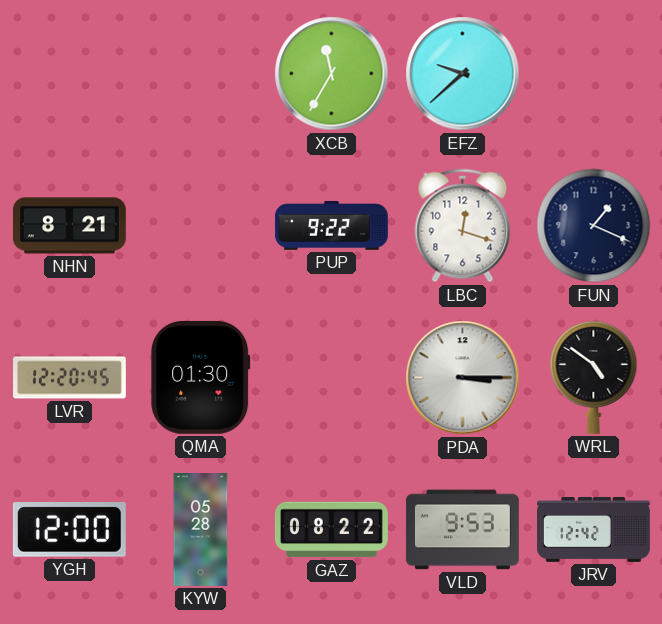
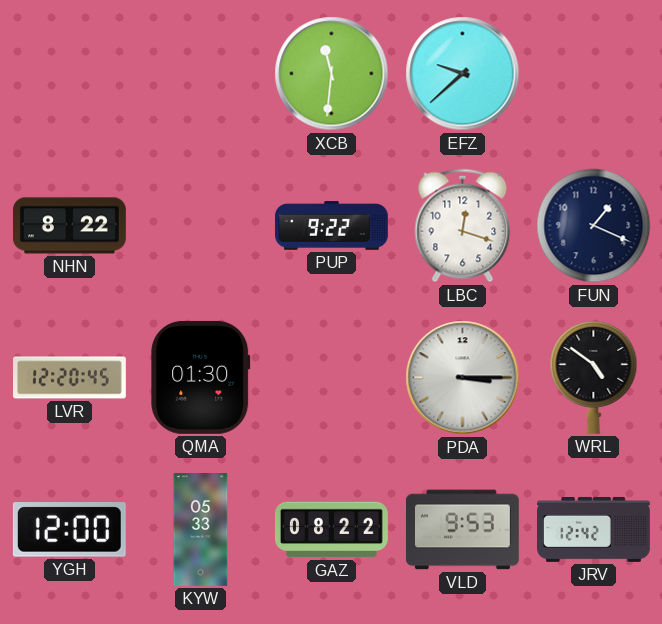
XCB: 11:35 -> 11:31 (332, 74)
NHN: 8:21 -> 8:22 (69, 226)
KYW: 05:28 -> 05:33 (201, 530)
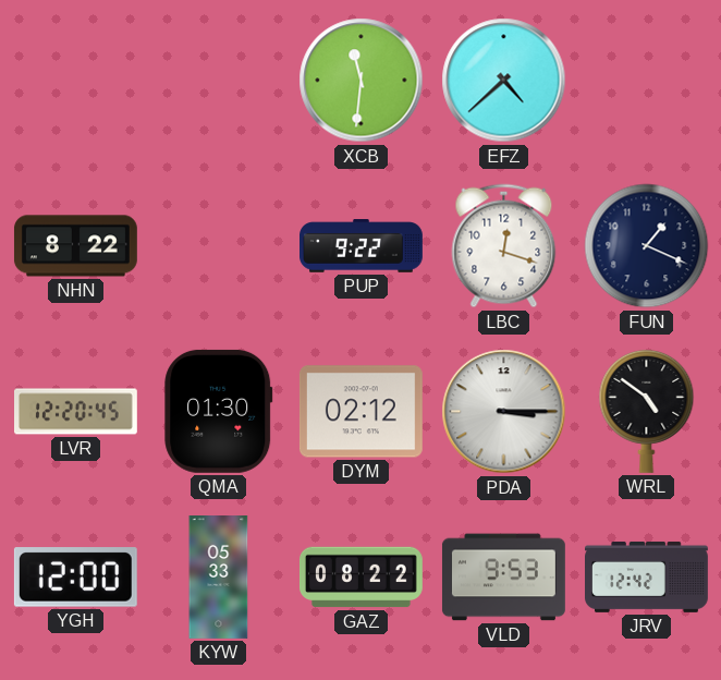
EFZ: 9:38 -> 4:38 (504, 81)
DYM: none -> 02:12 (361, 412)
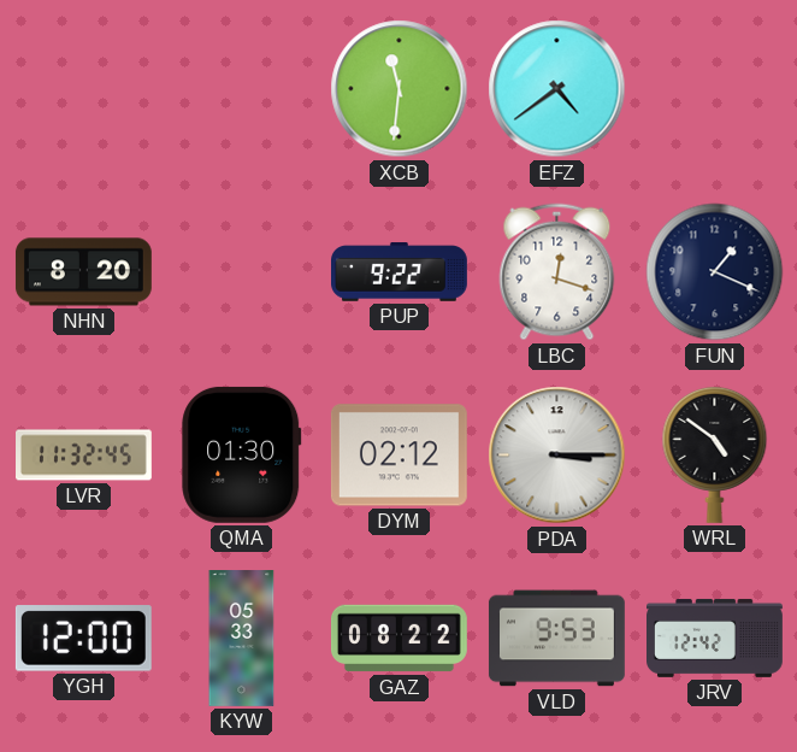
EFZ: 4:38 -> 4:39 (557, 89)
NHN: 8:22 -> 8:20 (83, 272)
LVR: 12:20 -> 11:32 (84, 456)
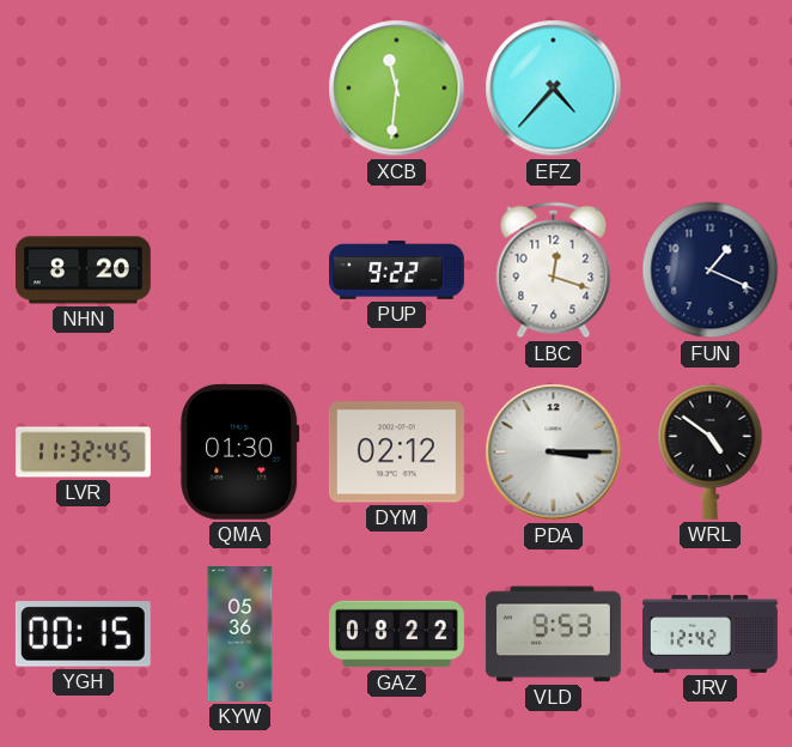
EFZ: 4:39 -> 4:37 (554, 89)
YGH: 12:00 -> 00:15 (83, 634)
KYW: 05:33 -> 05:36 (240, 634)
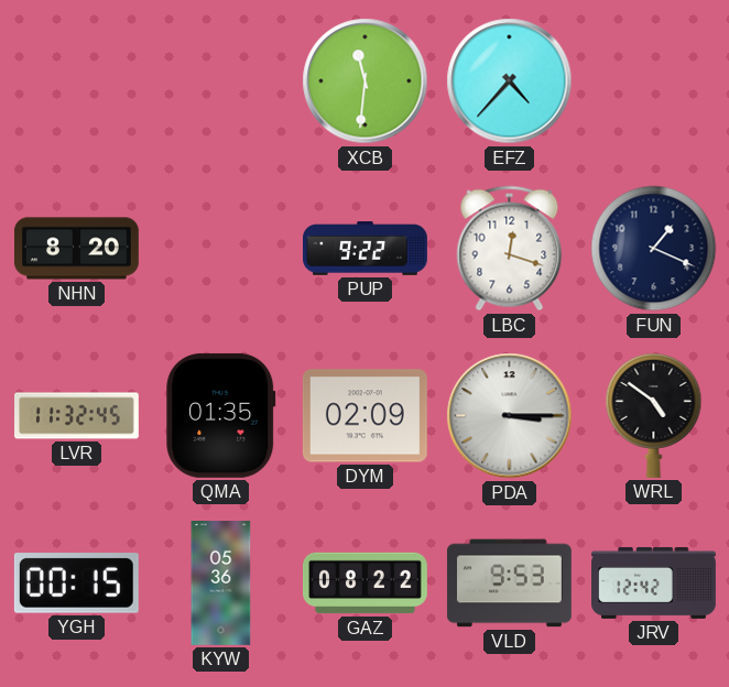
QMA: 01:30 -> 01:35 (221, 415)
DYM: 02:12 -> 02:09 (364, 416)
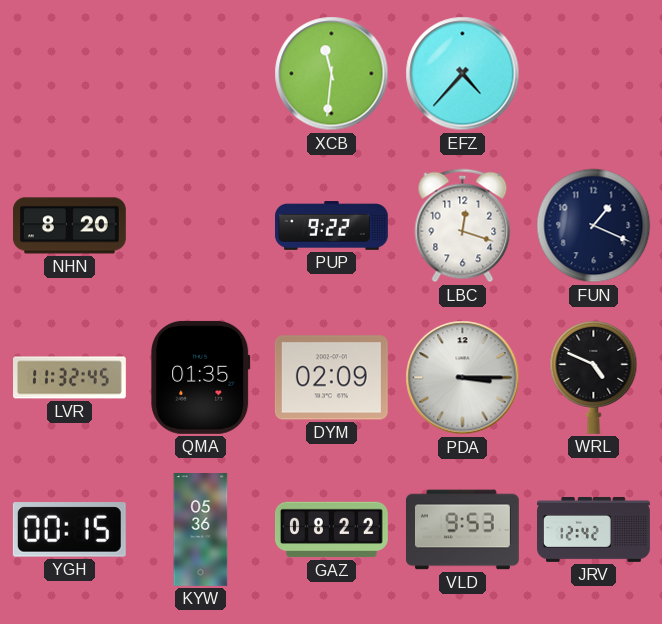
WRL: 4:51 -> 4:49 (594, 377)
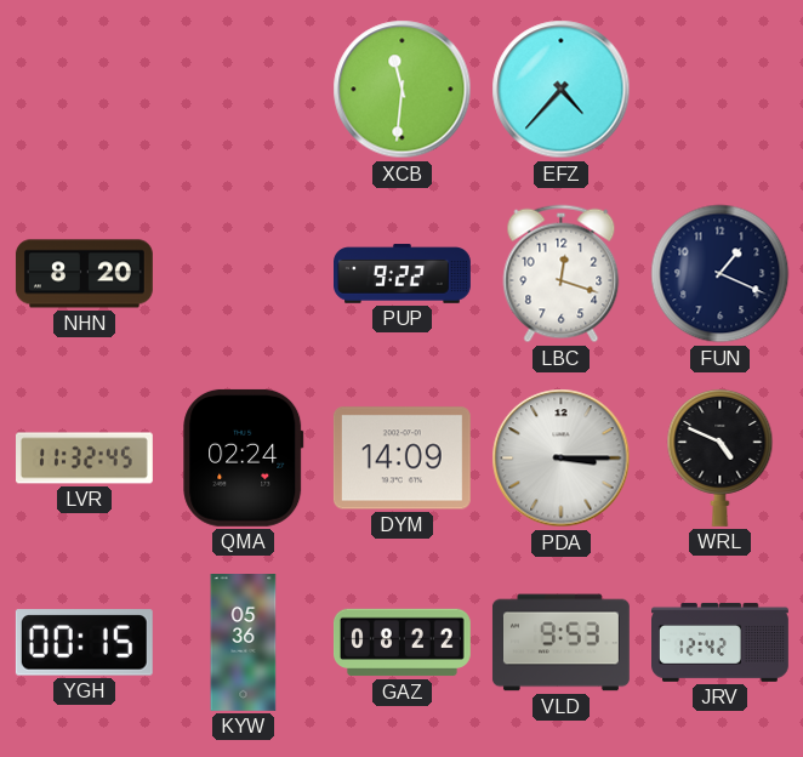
QMA: 01:35 -> 02:24 (244, 457)
DYM: 02:09 -> 14:09 (401, 459)
